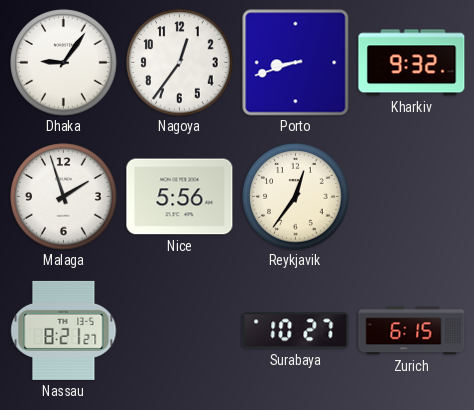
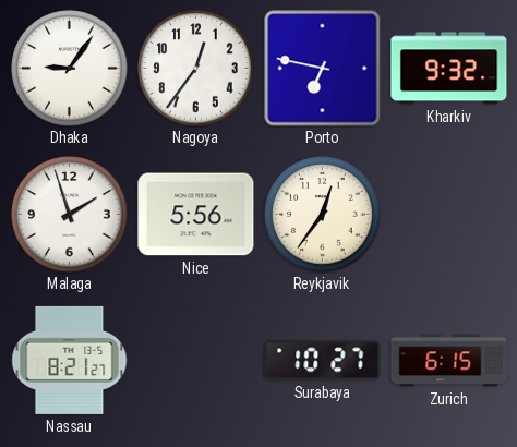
Porto: 8:42 -> 6:47 (323, 69)
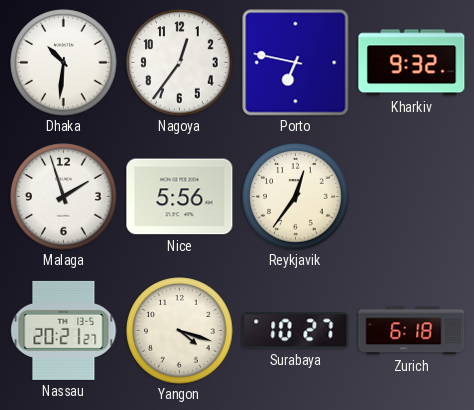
Dhaka: 9:06 -> 10:31 (64, 63)
Nassau: 8:21 -> 20:21 (64, 330)
Yangon: none -> 4:18 (180, 331)
Zurich: 6:15 -> 6:18 (412, 331)
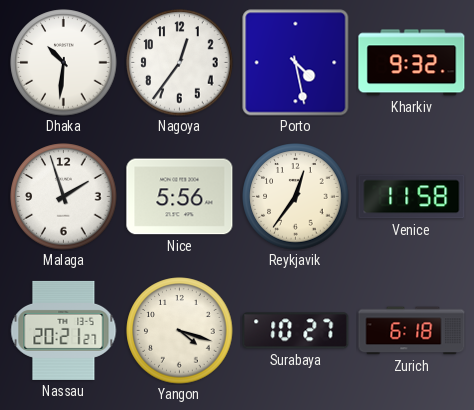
Porto: 6:47 -> 4:28 (296, 63)
Venice: none -> 11:58 (412, 197)
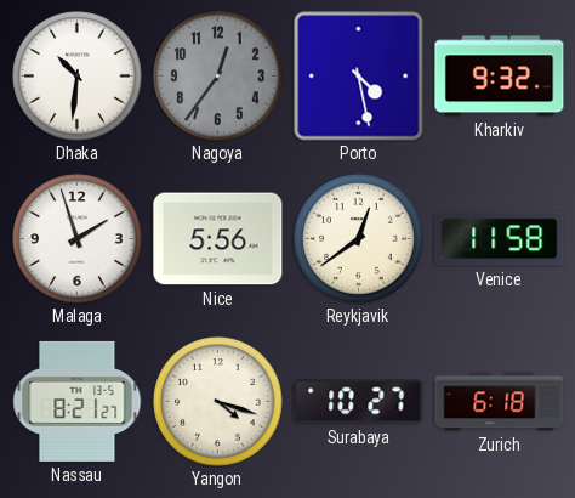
Nagoya dial: white -> grey (218, 77)
Reykjavik: 12:36 -> 12:39 (359, 239)
Nassau: 20:21 -> 8:21 (78, 401)
